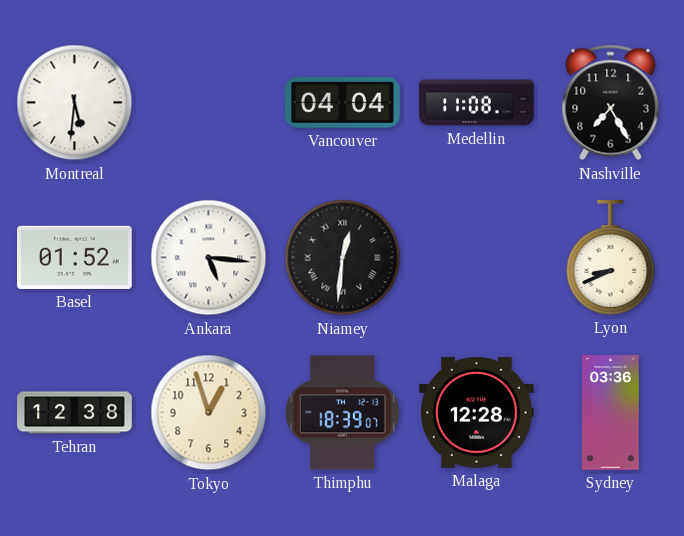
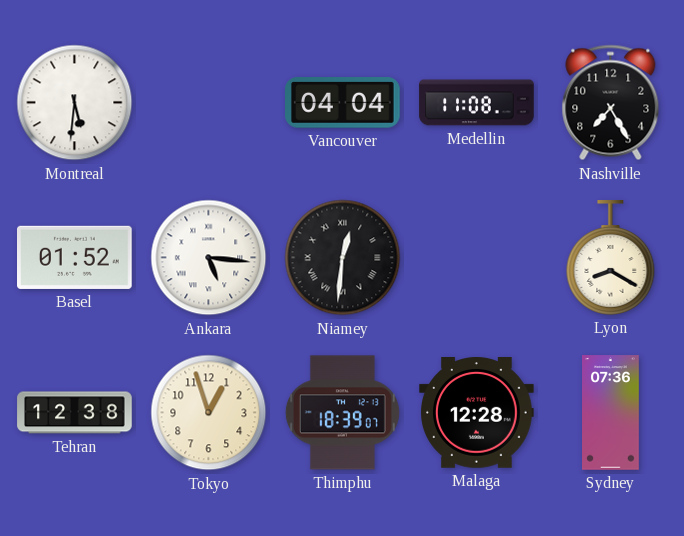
Lyon: 8:41 -> 8:20 (611, 258)
Sydney: 03:36 -> 07:36 (611, 413)
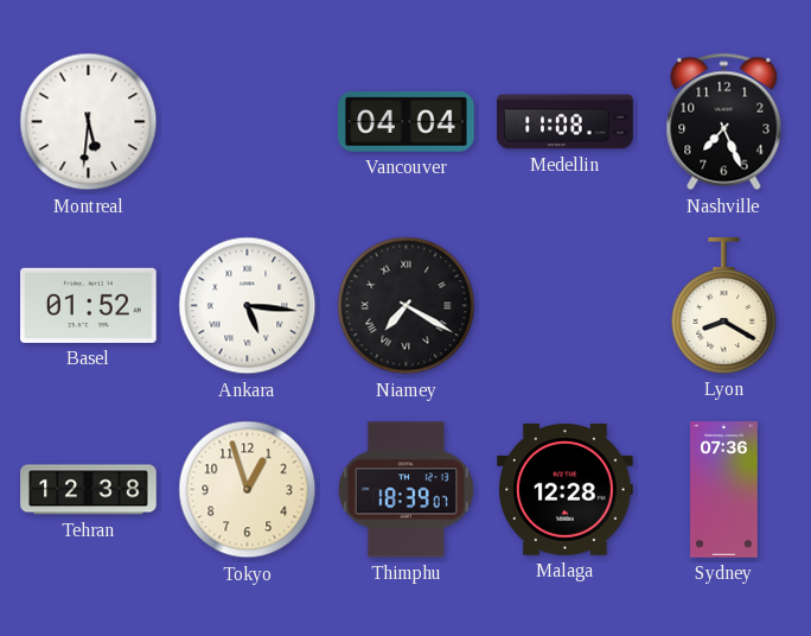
Nashville: 7:25 -> 7:26 (724, 122)
Niamey: 12:31 -> 7:20 (407, 306)
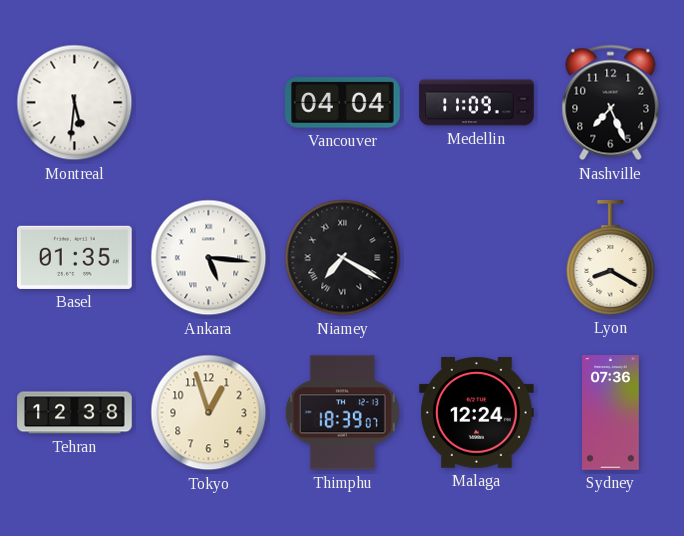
Medellin: 11:08 -> 11:09 (477, 103)
Basel: 01:52 -> 01:35 (75, 257)
Malaga: 12:28 -> 12:24 (477, 413)
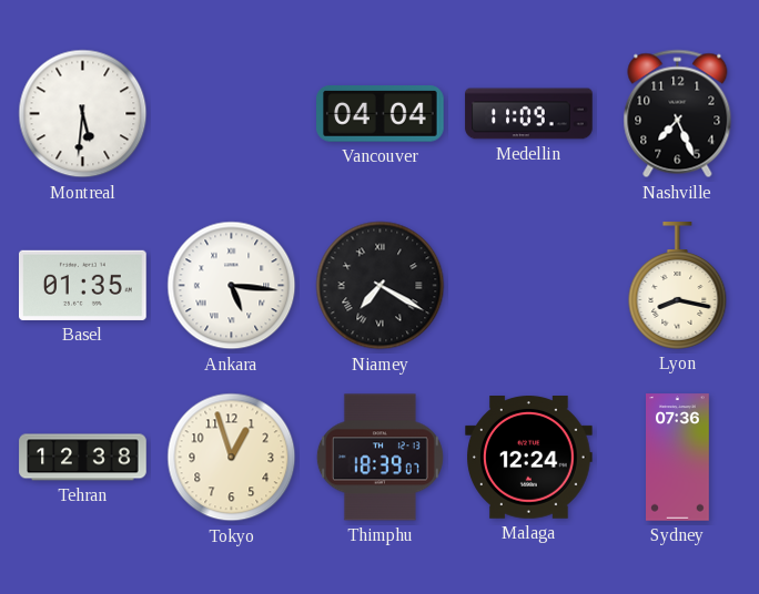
Lyon: 8:20 -> 8:17 (678, 286)
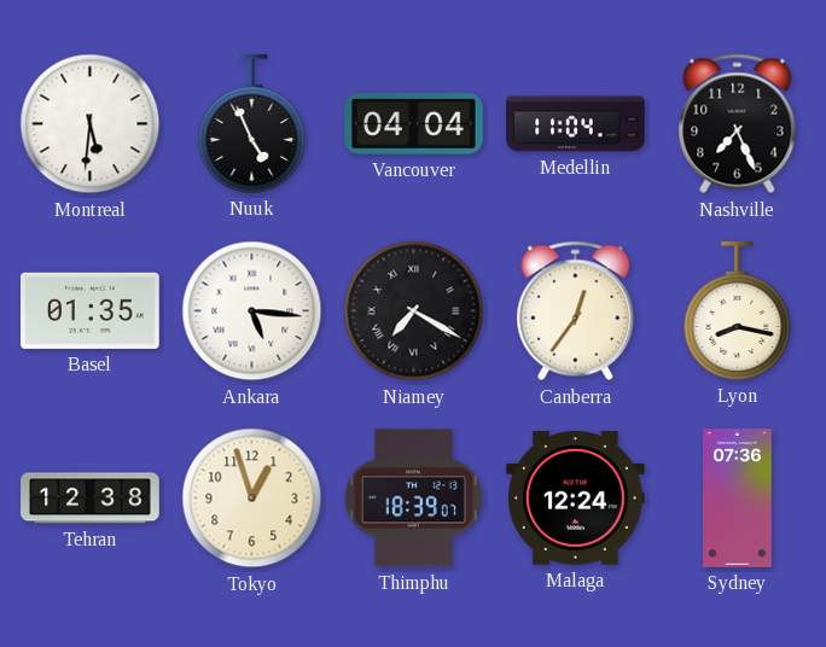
Nuuk: none -> 4:56 (252, 124)
Medellin: 11:09 -> 11:04 (576, 124)
Canberra: none -> 12:36 (576, 311)
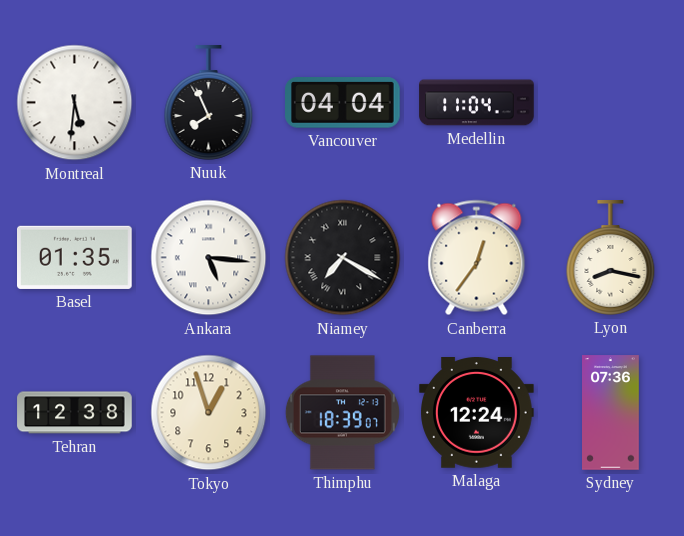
Nuuk: 4:56 -> 7:56 (209, 103)
Nashville: 7:26 -> none (738, 124)
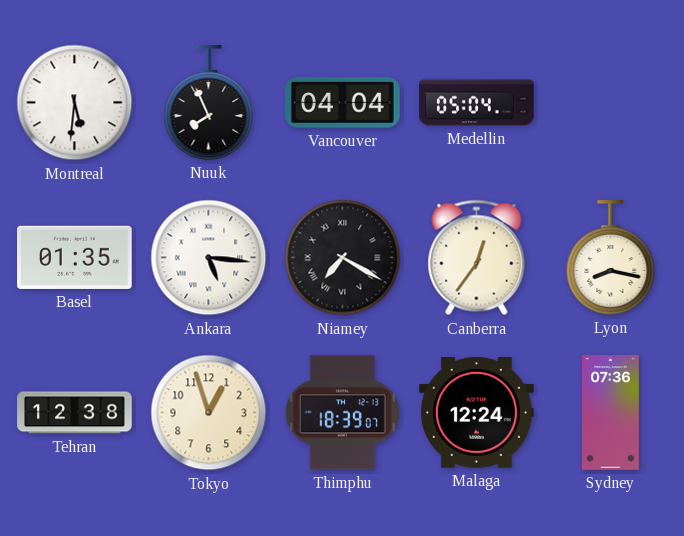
Medellin: 11:04 -> 05:04 (477, 103)
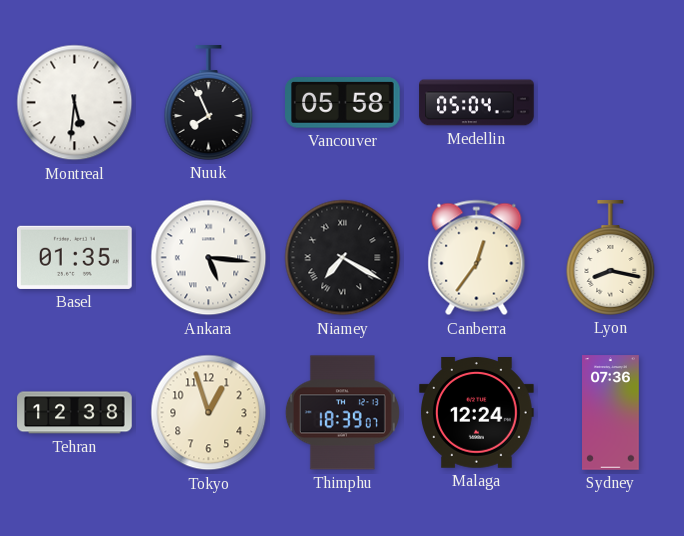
Vancouver: 04:04 -> 05:58 (343, 103)
